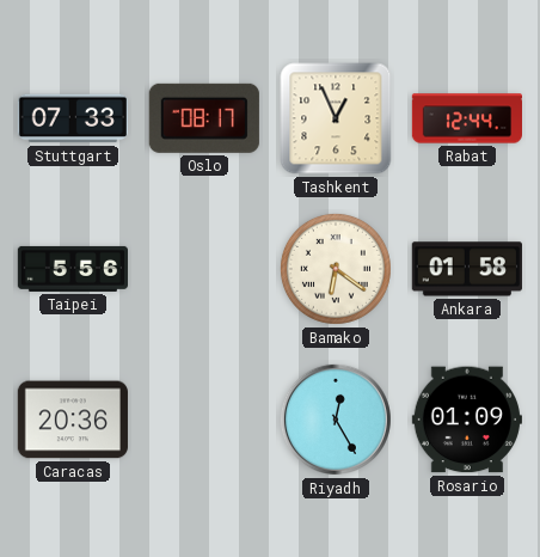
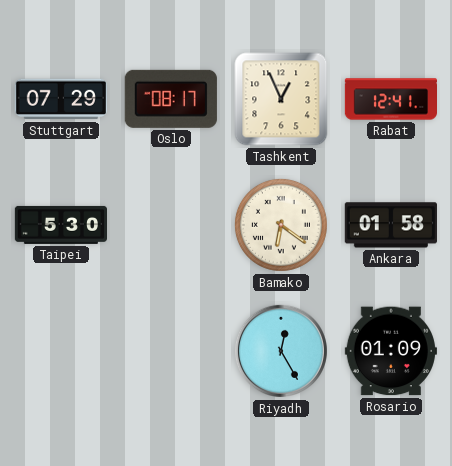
Stuttgart: 07:33 -> 07:29 (61, 99)
Rabat: 12:44 -> 12:41 (390, 99)
Taipei: 5:56 -> 5:30 (60, 225)
Caracas: 20:36 -> none (73, 420)
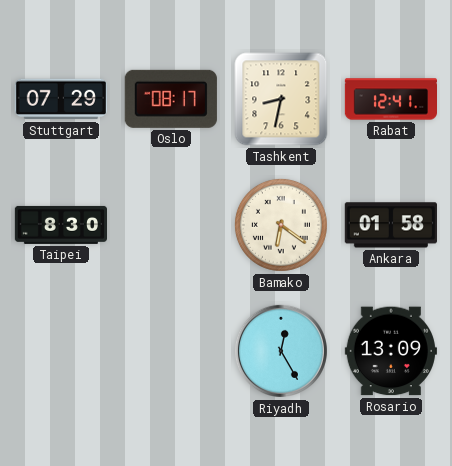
Tashkent: 12:56 -> 8:32 (281, 99)
Taipei: 5:30 -> 8:30 (60, 225)
Rosario: 01:09 -> 13:09 (391, 351)
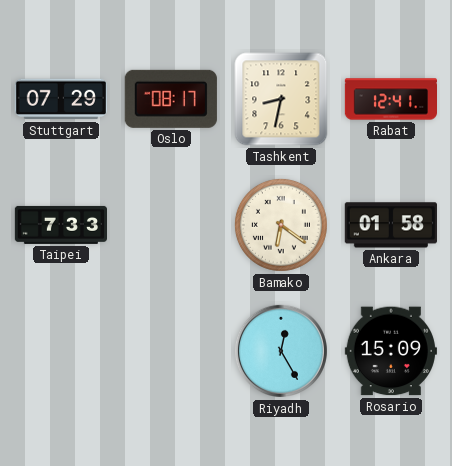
Taipei: 8:30 -> 7:33 (60, 225)
Rosario: 13:09 -> 15:09 (391, 351)
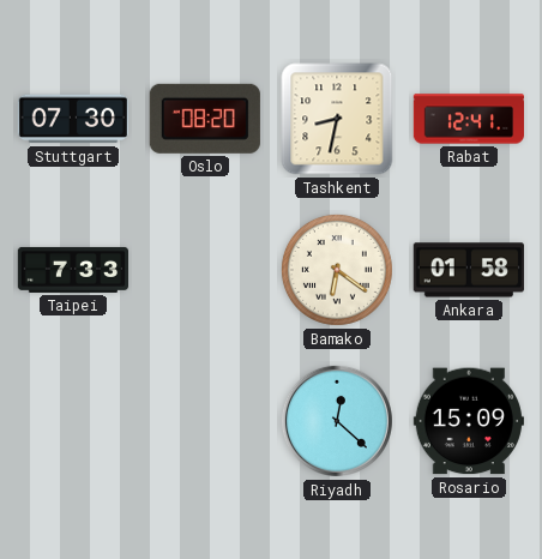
Stuttgart: 07:29 -> 07:30 (73, 119)
Oslo: 08:17 -> 08:20 (205, 119)
Riyadh: 12:25 -> 12:22 (337, 421)
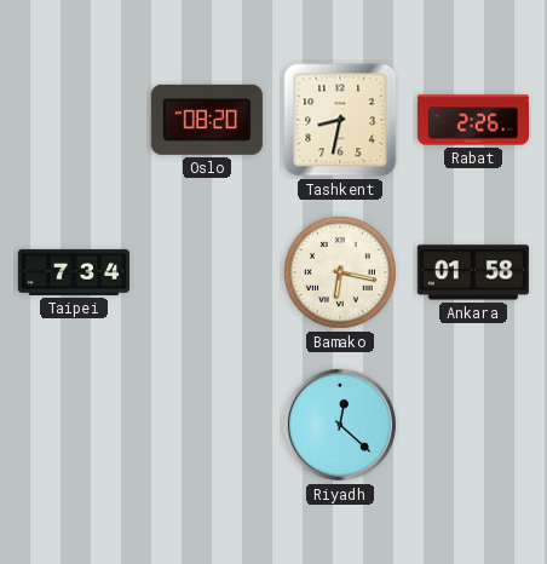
Stuttgart: 07:30 -> none (73, 119)
Rabat: 12:41 -> 2:26 (472, 120)
Taipei: 7:33 -> 7:34 (73, 272)
Bamako: 6:21 -> 6:17 (340, 272)
Rosario: 15:09 -> none (469, 421)
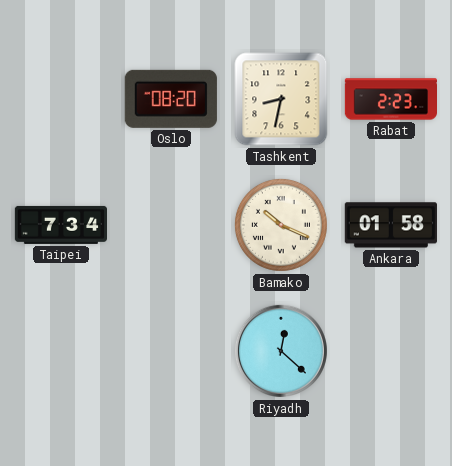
Rabat: 2:26 -> 2:23 (390, 99)
Bamako: 6:17 -> 10:19 (281, 225)
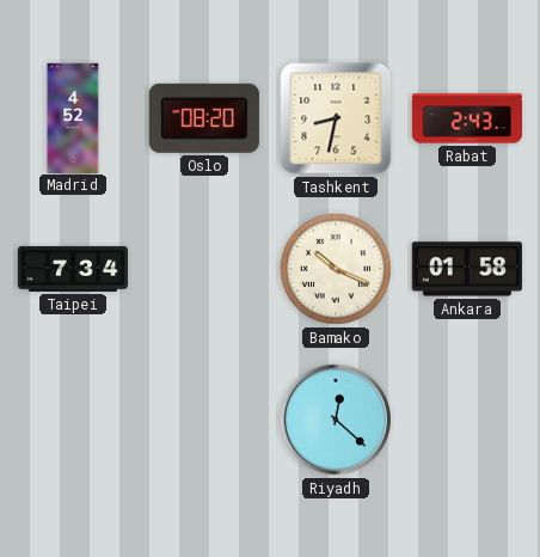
Madrid: none -> 4:52 (73, 117)
Rabat: 2:23 -> 2:43 (466, 118)
